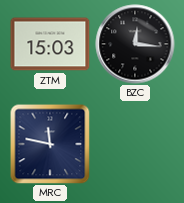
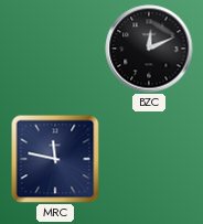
ZTM: 15:03 -> none (50, 44)
BZC: 12:16 -> 12:11 (149, 49)
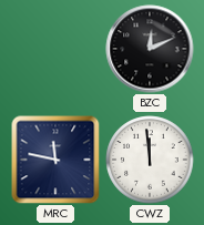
CWZ: none -> 11:59 (150, 160)
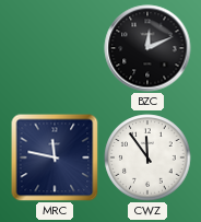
CWZ: 11:59 -> 11:54 (147, 157)
